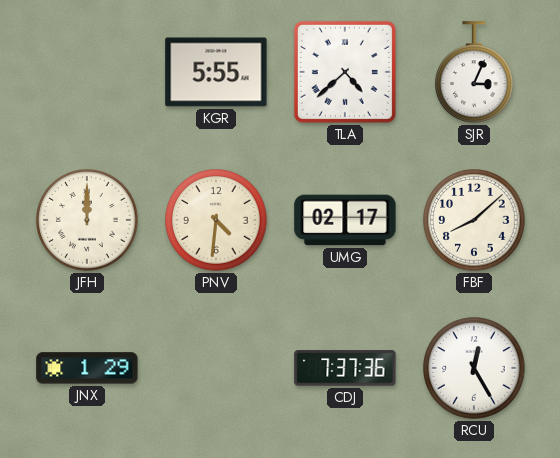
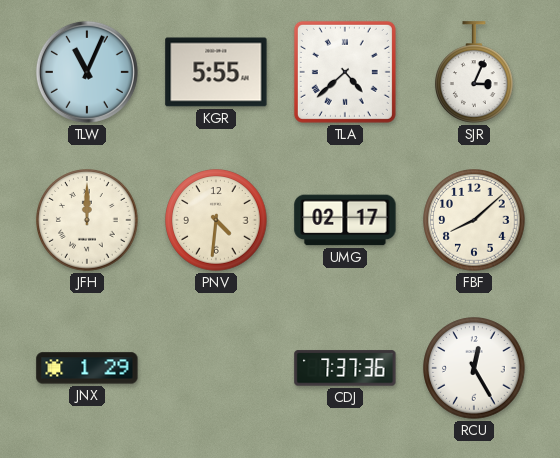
TLW: none -> 11:04 (87, 72)
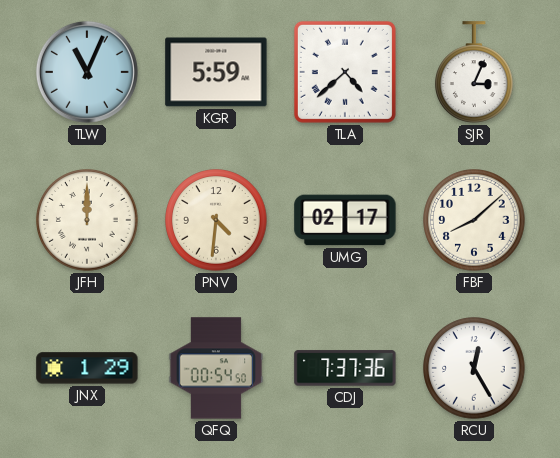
KGR: 5:55 -> 5:59 (216, 72)
QFQ: none -> 00:54 (216, 368)
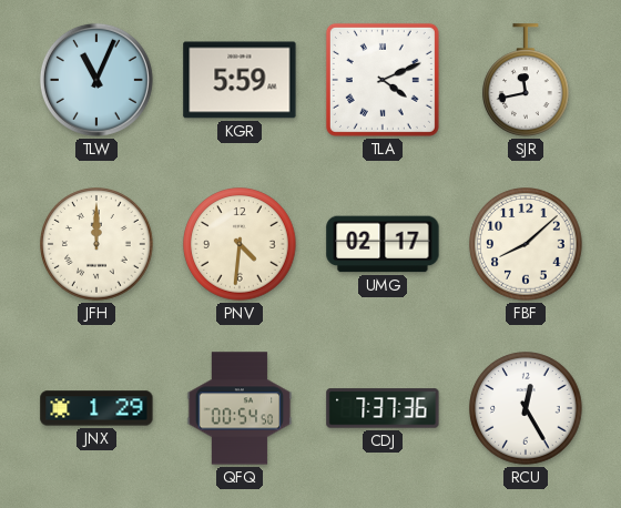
TLA: 4:38 -> 4:11 (383, 80)
SJR: 3:04 -> 11:43 (527, 80)
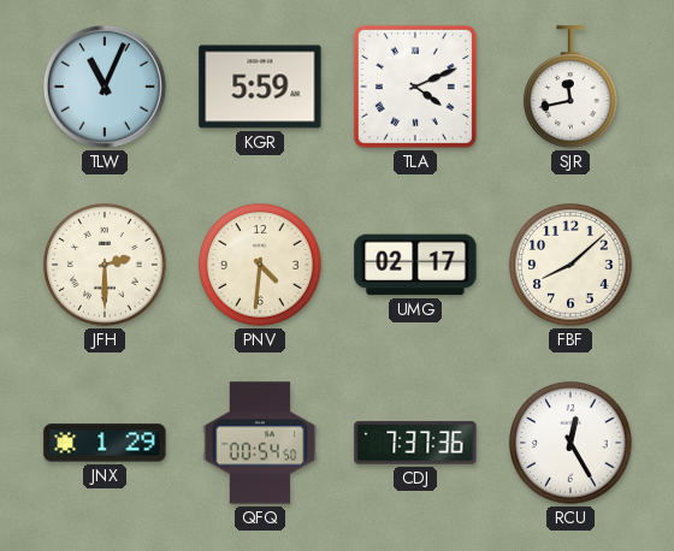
JFH: 12:00 -> 2:30 (105, 265)
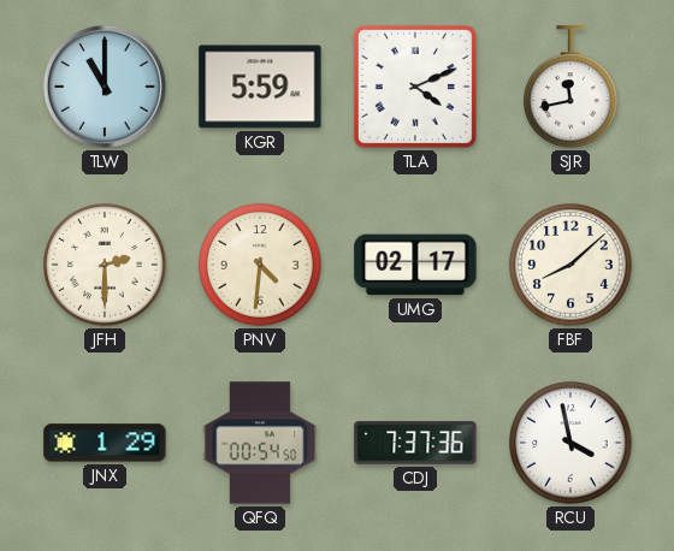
TLW: 11:04 -> 11:00 (105, 87)
RCU: 12:25 -> 3:58 (570, 443)
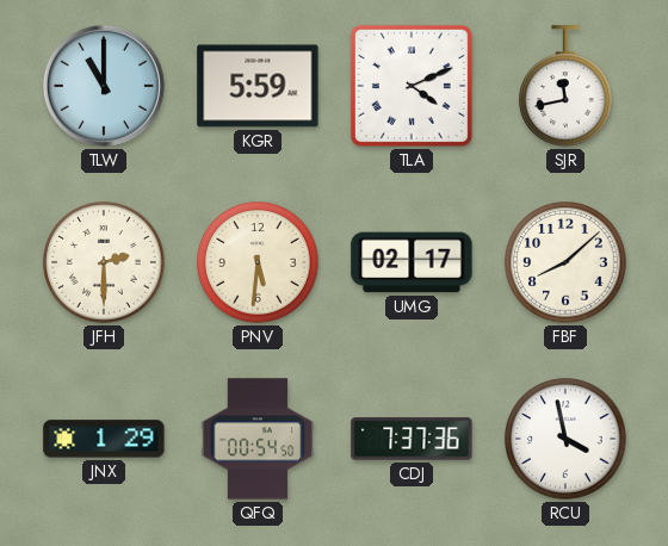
PNV: 4:31 -> 5:31 (258, 262)
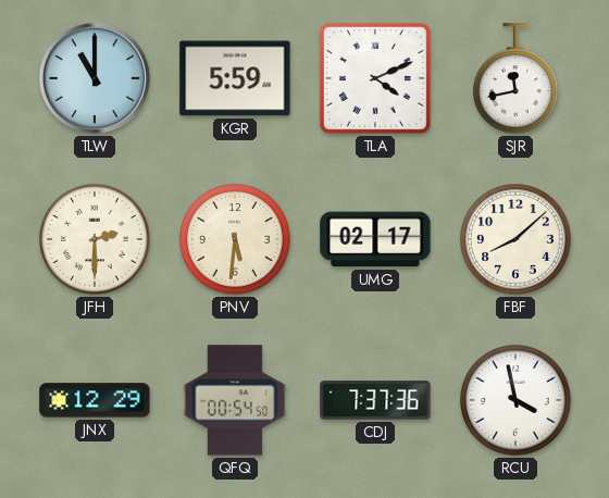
JNX: 1:29 -> 12:29 (95, 400)
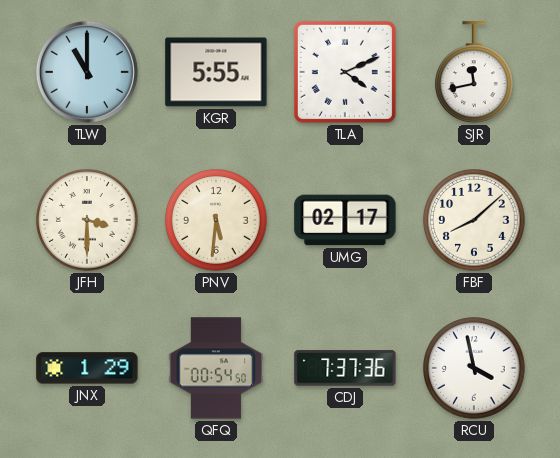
KGR: 5:59 -> 5:55 (216, 72)
JFH: 2:30 -> 3:30 (87, 220)
JNX: 12:29 -> 1:29 (87, 368)
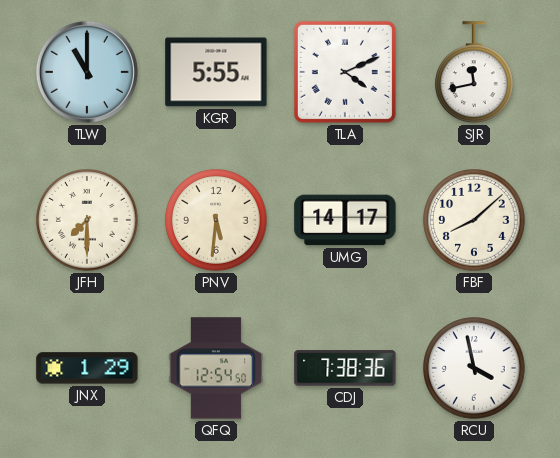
JFH: 3:30 -> 7:30 (87, 220)
UMG: 02:17 -> 14:17 (345, 220)
QFQ: 00:54 -> 12:54 (216, 368)
CDJ: 7:37 -> 7:38 (345, 368)
